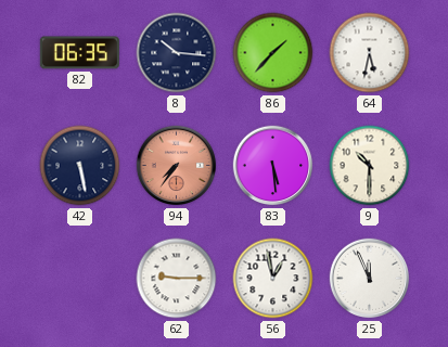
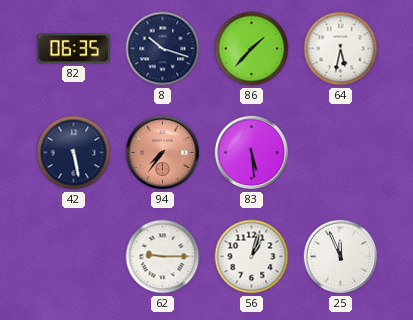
8: 10:16 -> 10:18 (163, 49)
9: 10:30 -> none (370, 166)
56: 12:58 -> 1:03 (252, 257)
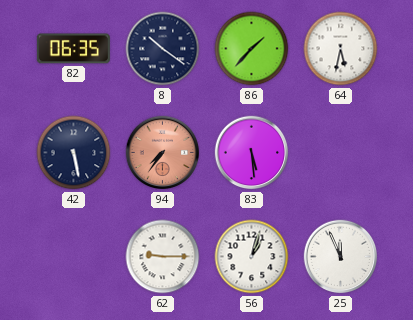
8: 10:18 -> 10:21 (163, 49)
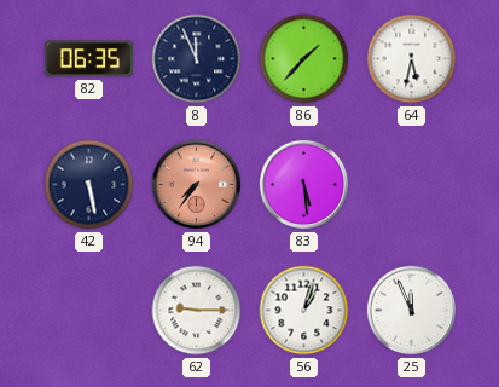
8: 10:21 -> 11:56 (197, 59)
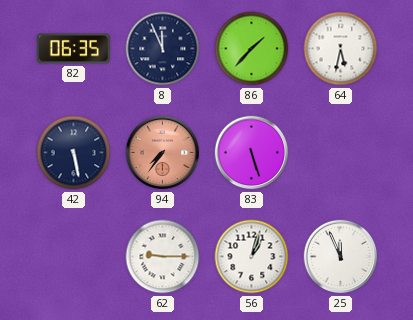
83: 5:29 -> 5:27 (252, 153)
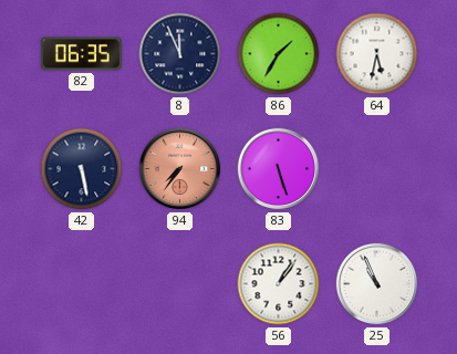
86: 1:37 -> 1:35 (279, 54)
62: 9:15 -> none (163, 257)
56: 1:03 -> 1:06 (279, 284)
25: 11:56 -> 10:56 (377, 284)
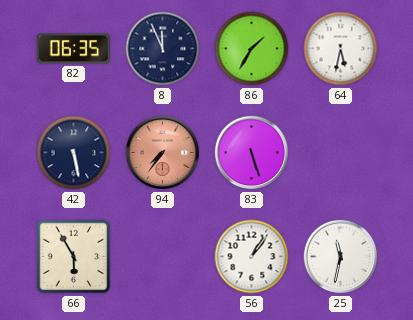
66: none -> 5:55 (74, 257)
25: 10:56 -> 11:32 (341, 257)
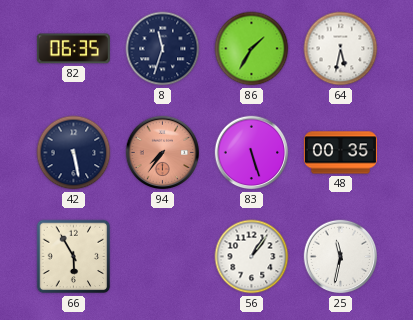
8: 11:56 -> 11:33 (163, 49)
48: none -> 00:35 (340, 153)
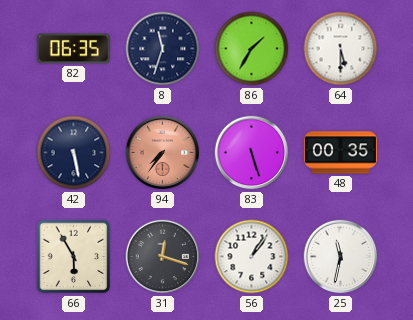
64: 5:32 -> 5:30 (341, 49)
31: none -> 12:18 (163, 257)
